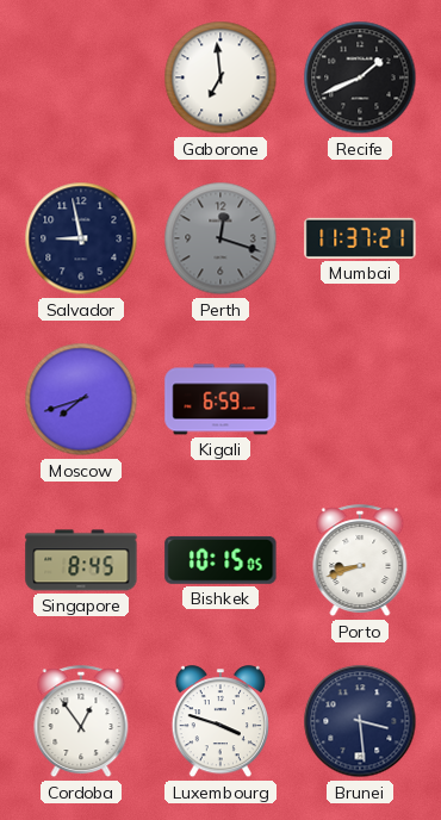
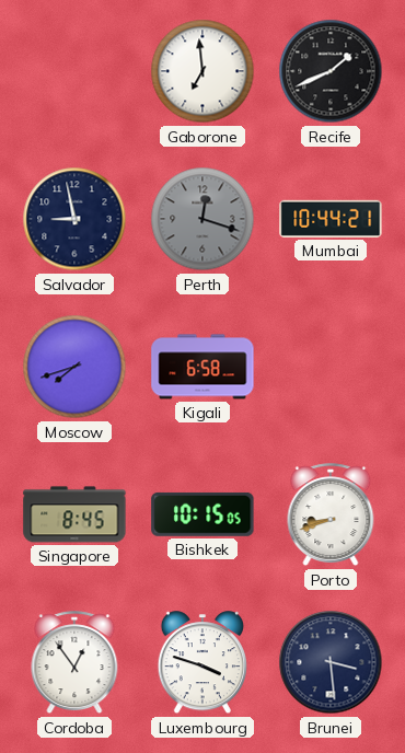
Mumbai: 11:37 -> 10:44 (331, 219)
Kigali: 6:59 -> 6:58 (202, 367)
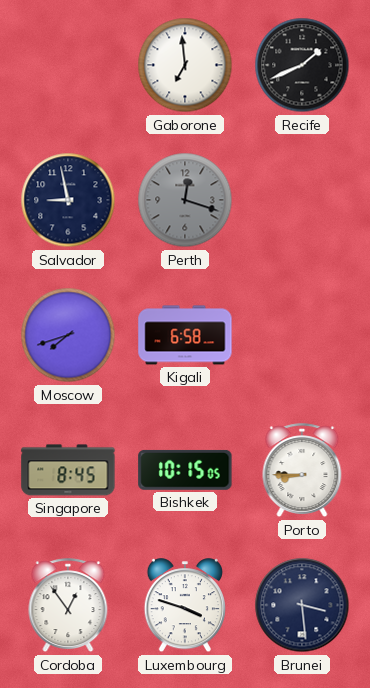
Mumbai: 10:44 -> none (331, 219)
Porto: 8:42 -> 8:45 (302, 471)
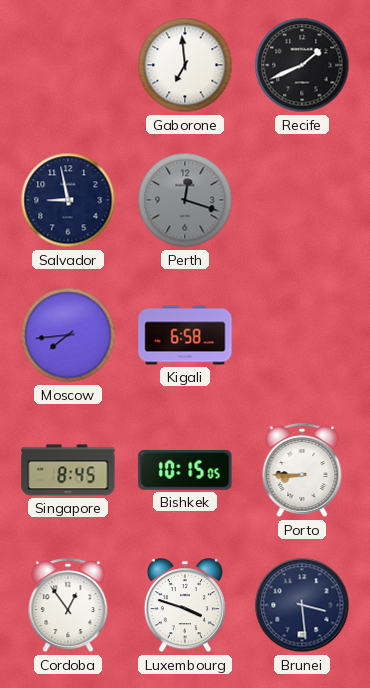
Moscow: 7:42 -> 7:44 (68, 335)
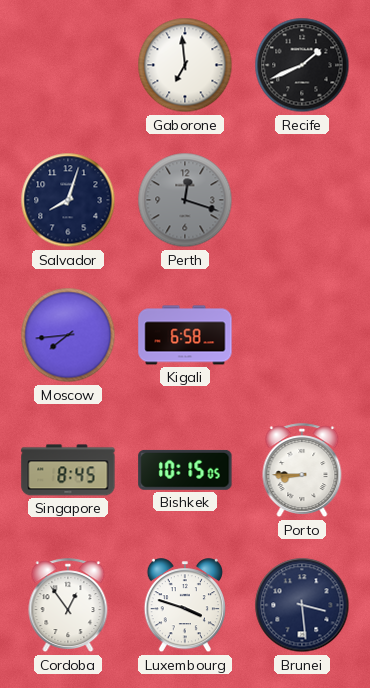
Salvador: 8:58 -> 8:03 (68, 200)
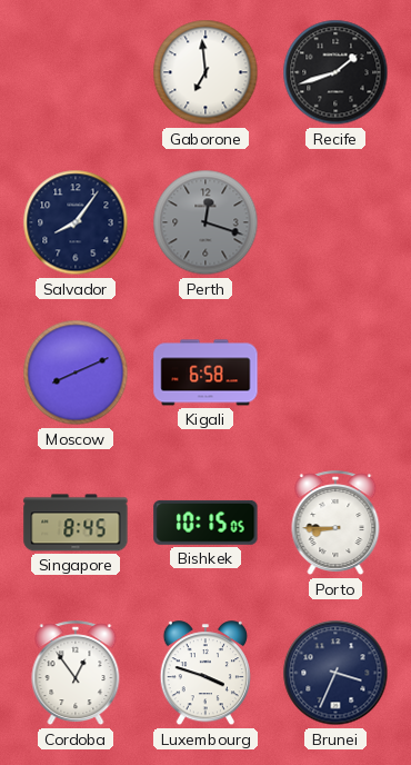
Recife: 1:41 -> 1:42 (335, 72)
Salvador: 8:03 -> 8:06 (76, 222)
Moscow: 7:44 -> 8:11 (76, 372)
Brunei: 3:29 -> 3:34 (335, 673)
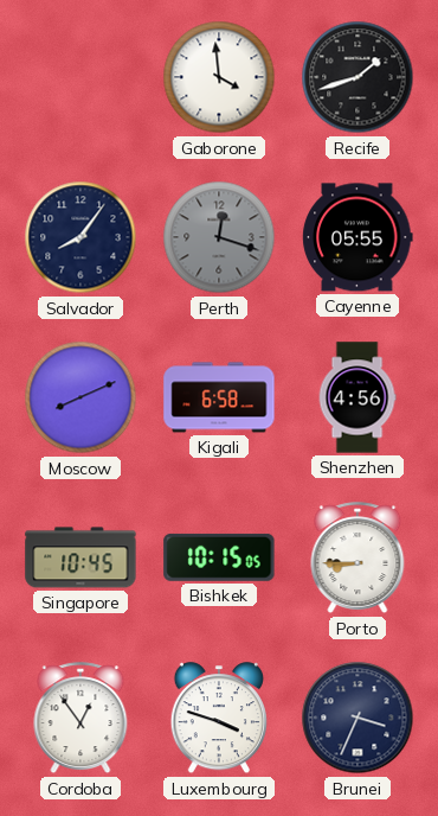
Gaborone: 6:59 -> 3:59 (219, 77)
Cayenne: none -> 05:55 (358, 237)
Shenzhen: none -> 4:56 (358, 397)
Singapore: 8:45 -> 10:45 (80, 557)
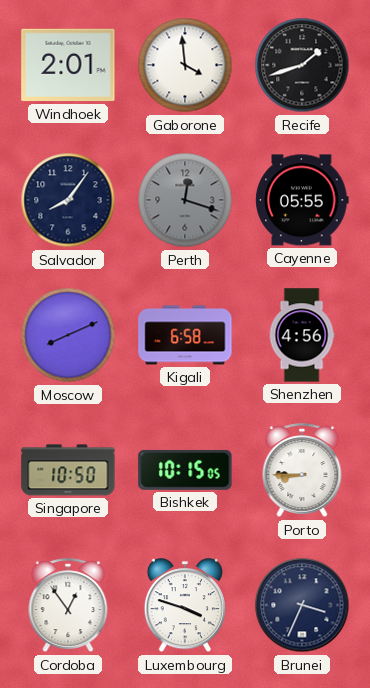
Windhoek: none -> 2:01 (68, 65)
Singapore: 10:45 -> 10:50 (68, 470)
